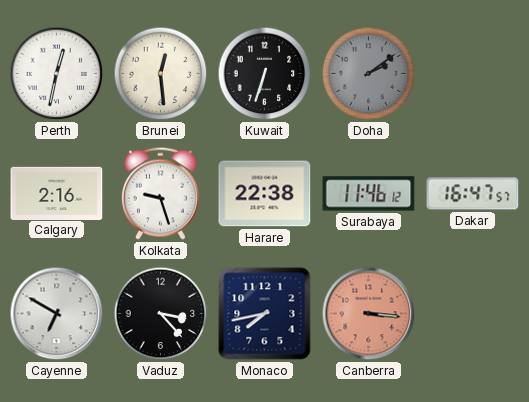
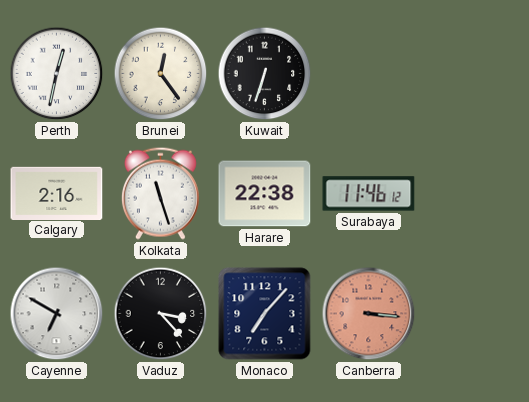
Brunei: 12:29 -> 12:24 (161, 74)
Doha: 2:09 -> none (369, 74)
Kolkata: 9:27 -> 11:27 (160, 193)
Dakar: 16:47 -> none (473, 194)
Monaco: 7:43 -> 7:07 (265, 314)
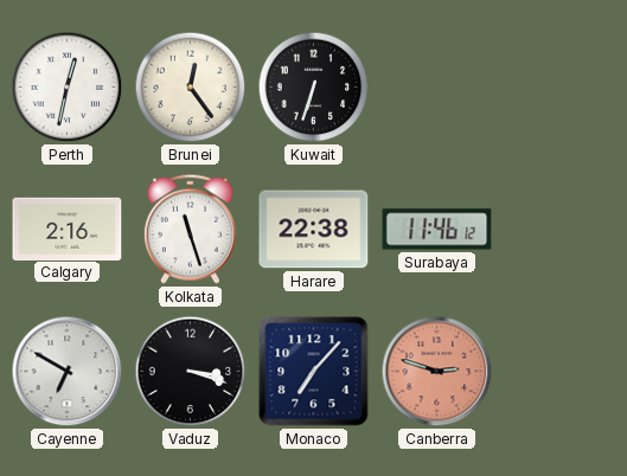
Vaduz: 3:23 -> 3:18 (191, 372)
Canberra: 3:16 -> 2:48 (437, 372)
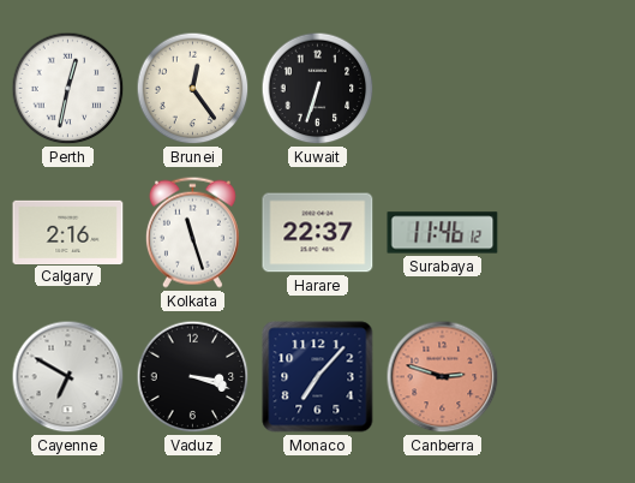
Harare: 22:38 -> 22:37 (318, 233)
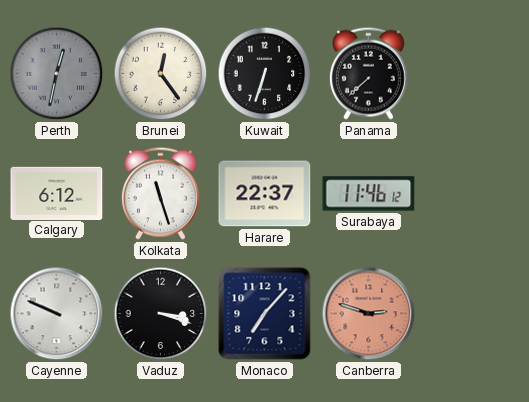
Perth dial: white -> grey (57, 74)
Panama: none -> 7:38 (368, 73)
Calgary: 2:16 -> 6:12 (57, 193)
Cayenne: 6:50 -> 9:49 (57, 314)
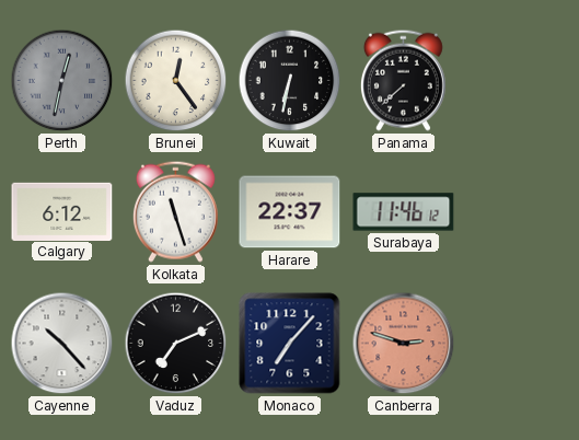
Kuwait: 6:33 -> 6:32 (290, 81)
Cayenne: 9:49 -> 10:23 (62, 344)
Vaduz: 3:18 -> 7:11 (176, 344)
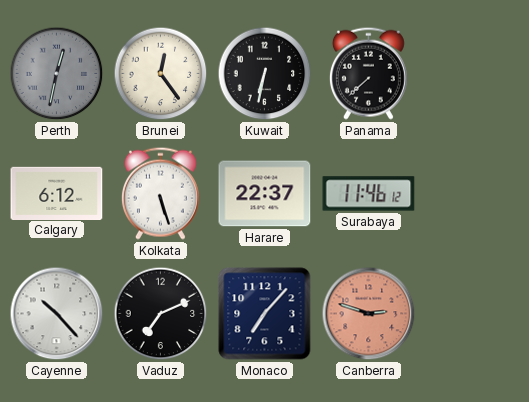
Kolkata: 11:27 -> 5:27 (160, 193)
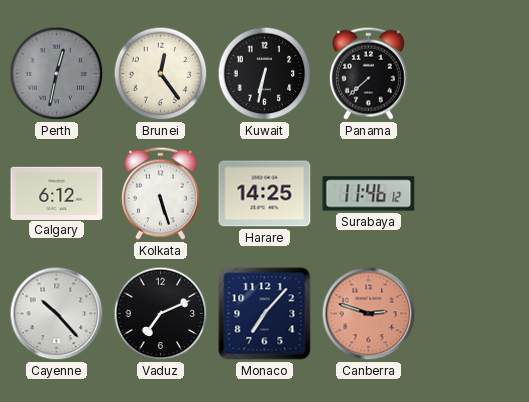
Harare: 22:37 -> 14:25 (265, 194)
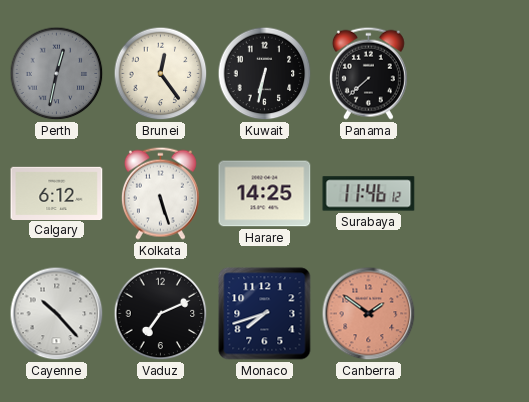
Monaco: 7:07 -> 7:42 (265, 314)
Canberra: 2:48 -> 1:51 (369, 314)
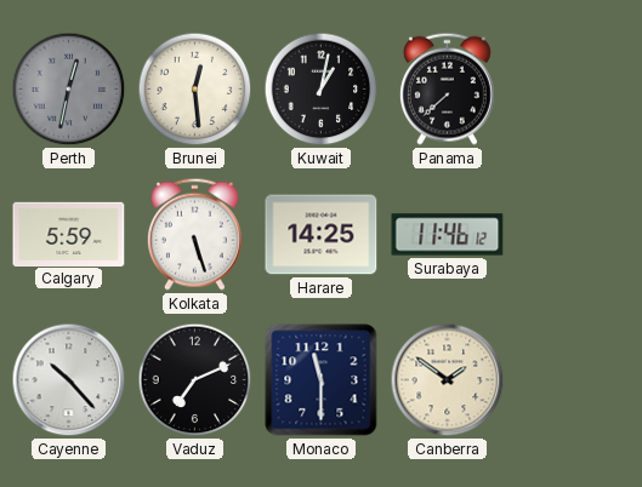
Brunei: 12:24 -> 12:29 (195, 90)
Kuwait: 6:32 -> 1:02 (322, 90)
Calgary: 6:12 -> 5:59 (69, 234)
Monaco: 7:42 -> 11:30 (322, 380)
Canberra dial: salmon -> cream (448, 380)
